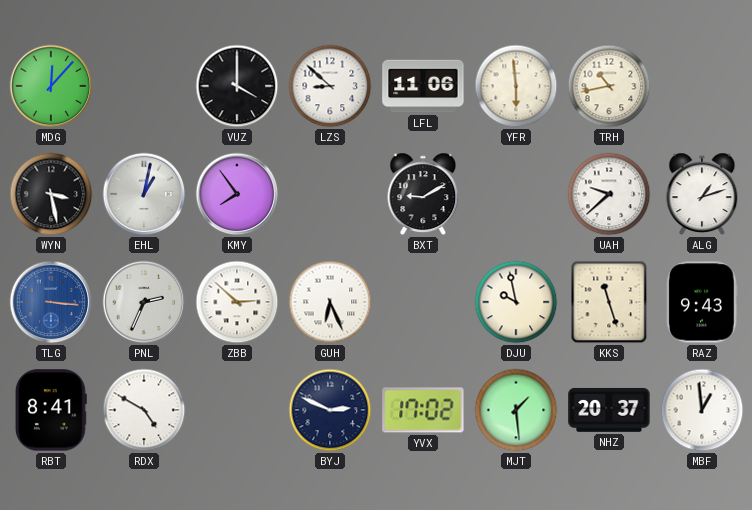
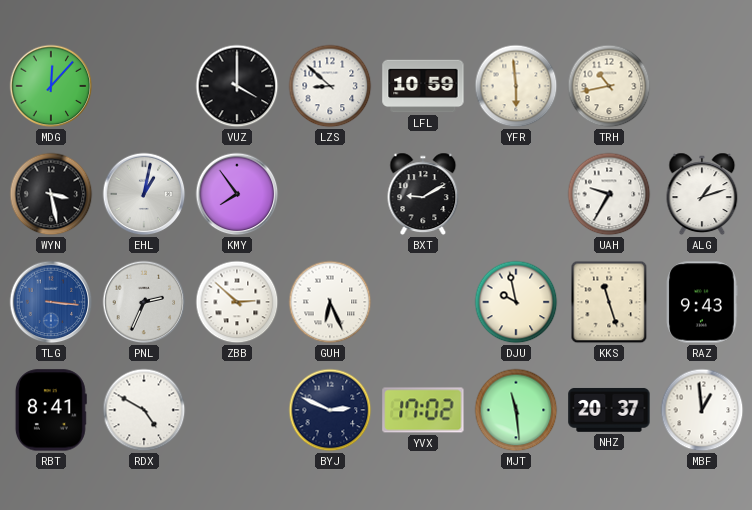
LFL: 11:06 -> 10:59 (423, 86)
UAH: 9:38 -> 9:35 (609, 194)
MJT: 1:29 -> 11:29 (516, 410)
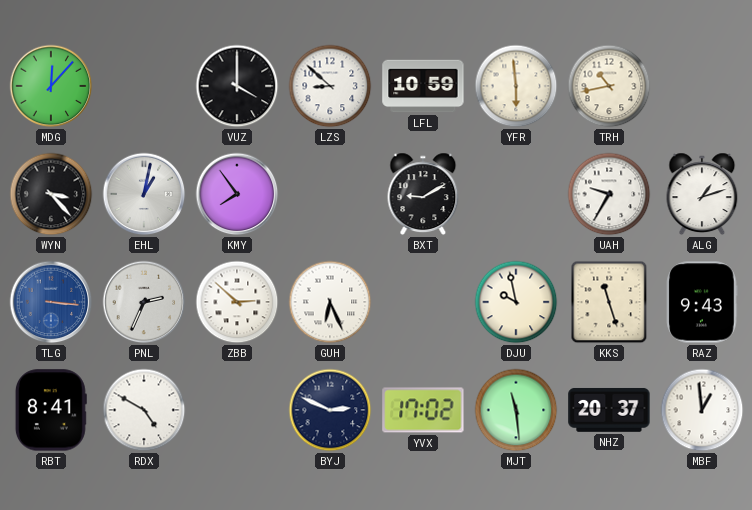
WYN: 3:28 -> 3:23 (51, 194)
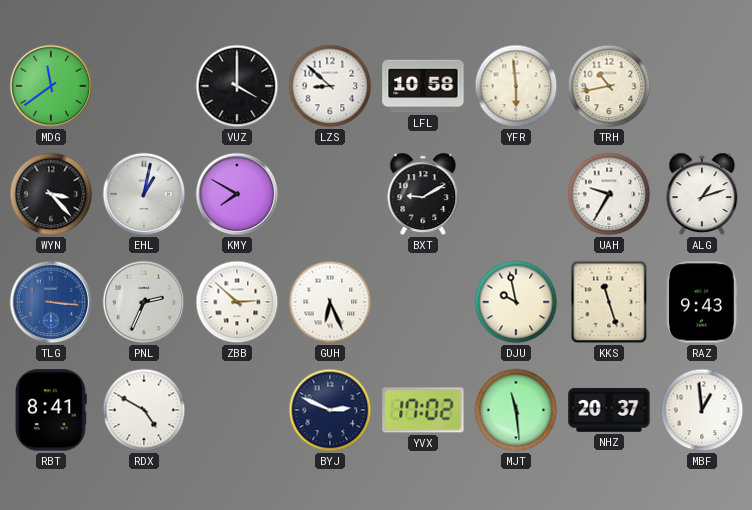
MDG: 12:07 -> 11:39 (51, 86)
LFL: 10:59 -> 10:58 (423, 86)
KMY: 7:54 -> 7:50 (237, 194)
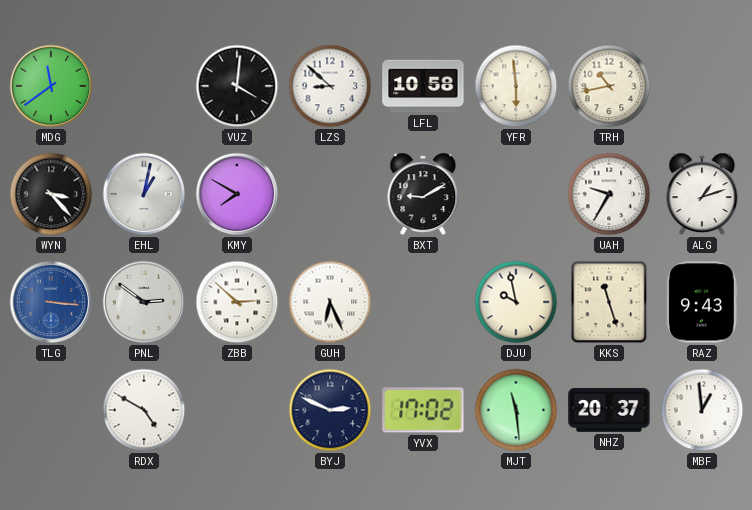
VUZ: 4:00 -> 4:01 (237, 86)
PNL: 2:34 -> 2:51 (144, 302)
RBT: 8:41 -> none (51, 410)
